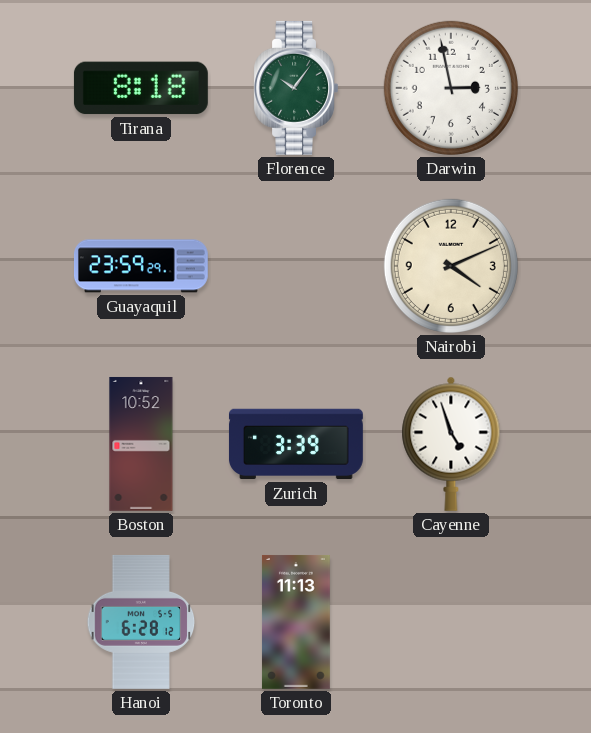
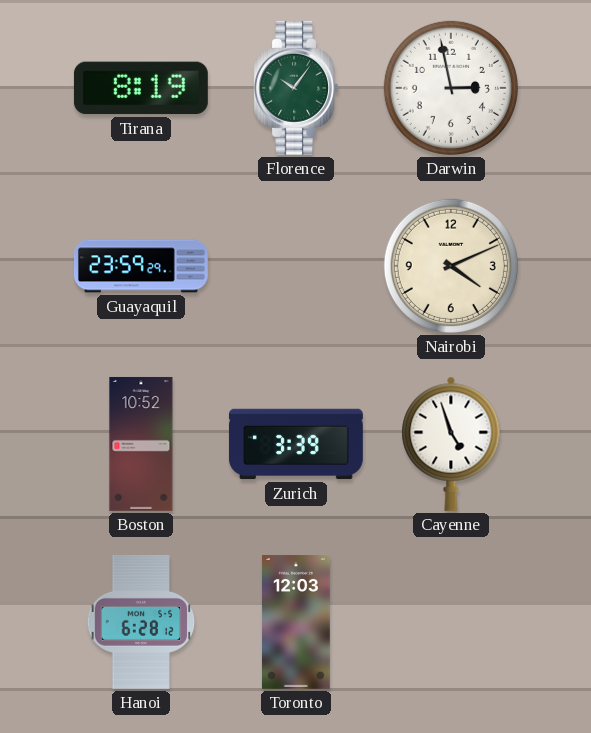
Tirana: 8:18 -> 8:19 (141, 88)
Toronto: 11:13 -> 12:03 (296, 622)
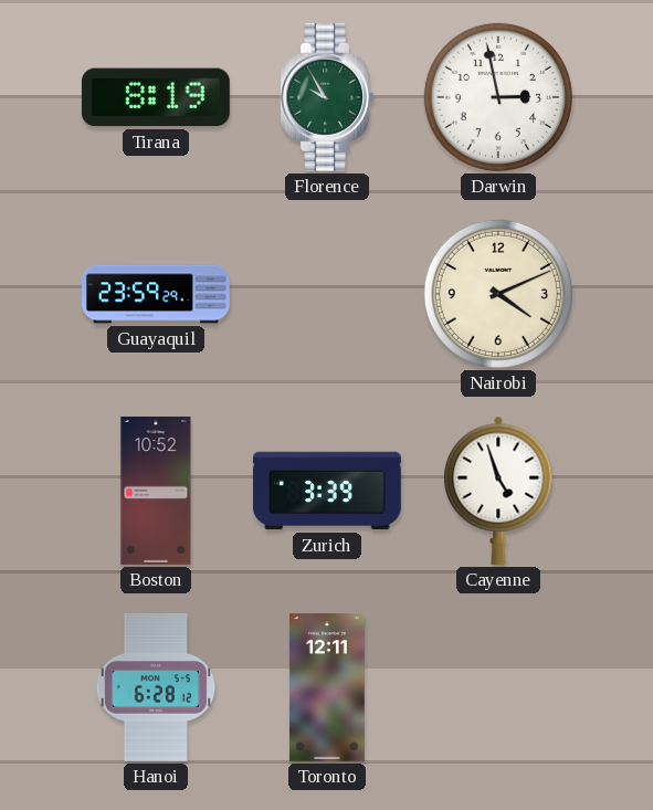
Florence: 10:06 -> 9:55 (326, 97)
Toronto: 12:03 -> 12:11 (327, 687)
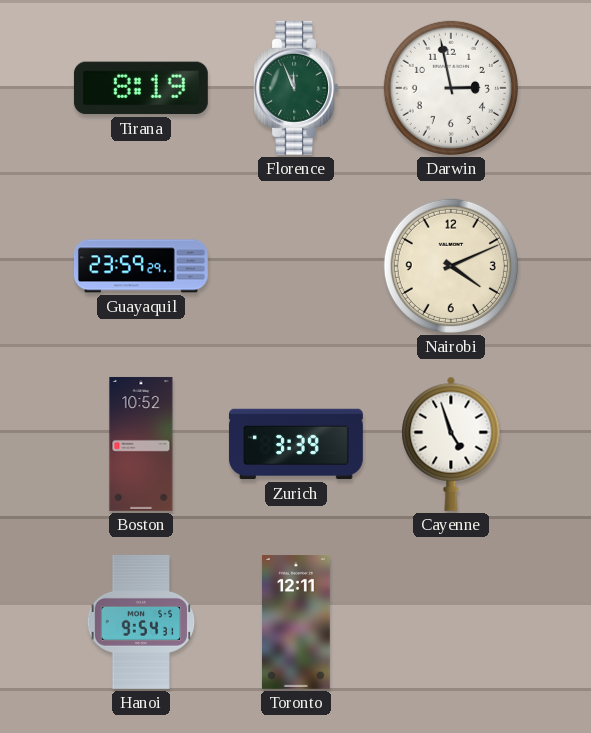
Florence: 9:55 -> 11:56 (295, 88)
Hanoi: 6:28 -> 9:54 (141, 622)
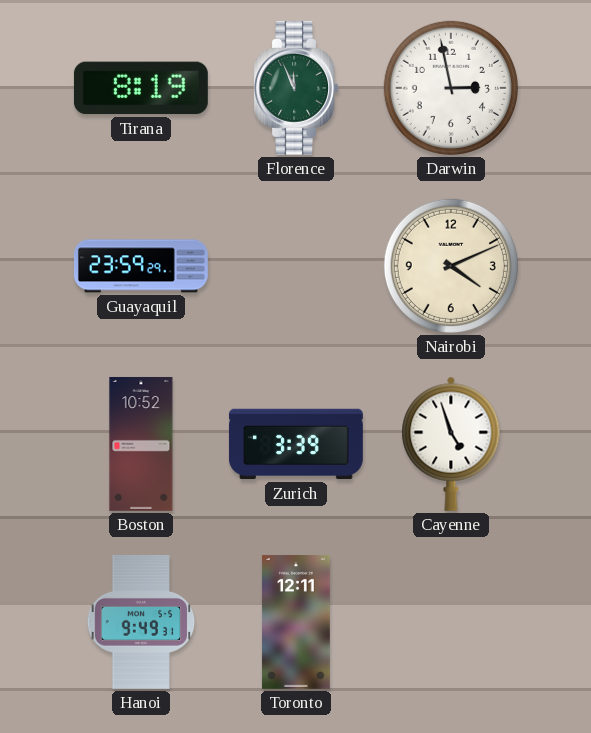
Hanoi: 9:54 -> 9:49 (141, 622)
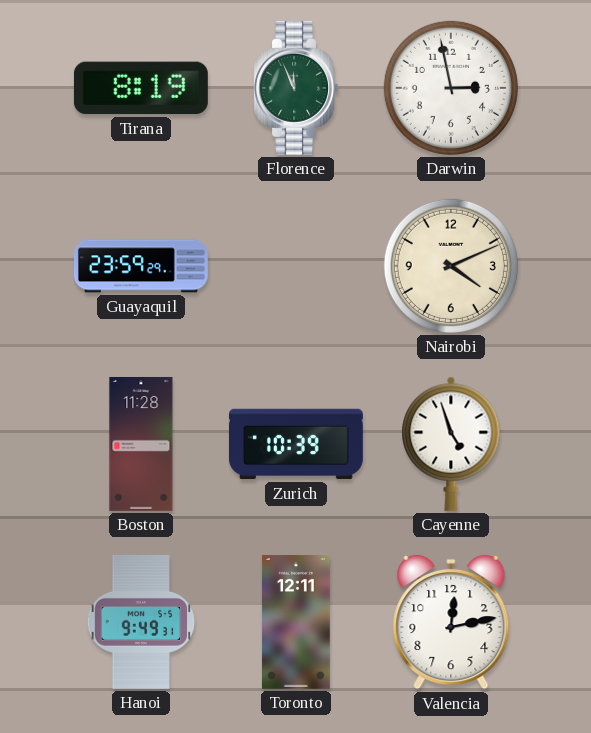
Boston: 10:52 -> 11:28 (141, 444)
Zurich: 3:39 -> 10:39 (296, 444)
Valencia: none -> 12:13 (451, 622)
